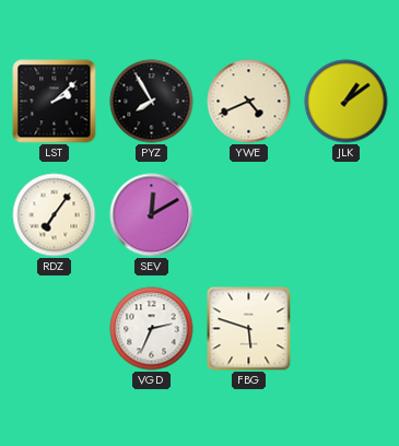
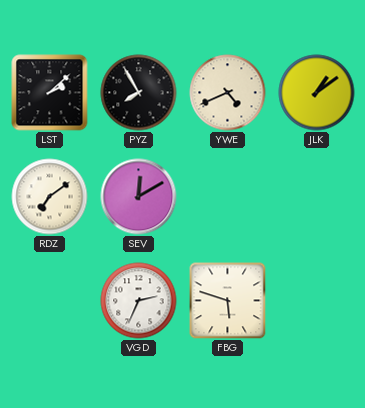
RDZ: 7:06 -> 7:09 (50, 197)
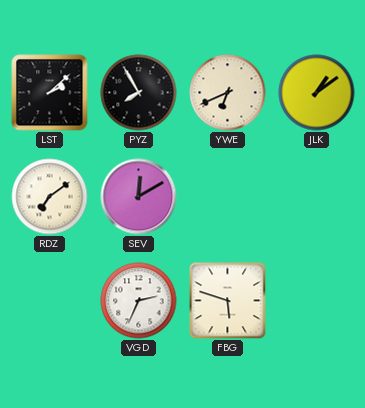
YWE: 4:41 -> 6:41 (228, 93)
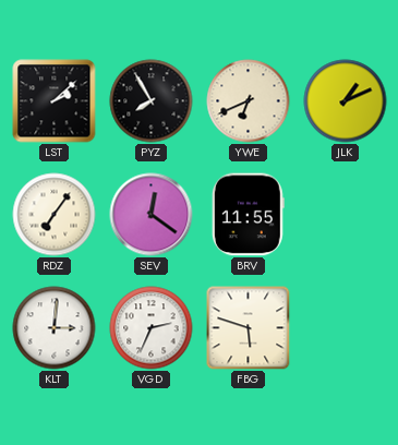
JLK: 1:09 -> 1:11 (346, 101)
RDZ: 7:09 -> 7:06 (55, 215)
SEV: 12:10 -> 12:21 (152, 215)
BRV: none -> 11:55 (248, 215)
KLT: none -> 3:01 (55, 328)
